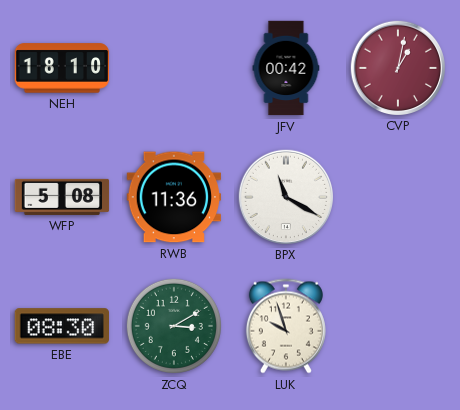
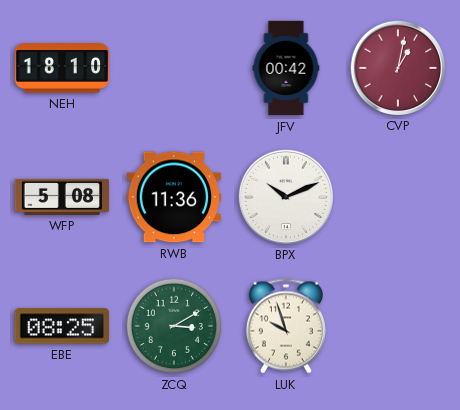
BPX: 11:20 -> 10:11 (285, 196)
EBE: 08:30 -> 08:25 (61, 326)
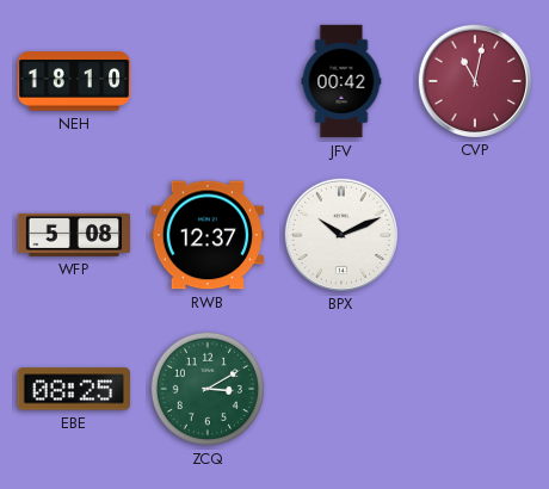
CVP: 1:02 -> 11:02 (474, 80)
RWB: 11:36 -> 12:37 (206, 235)
LUK: 9:57 -> none (286, 326)
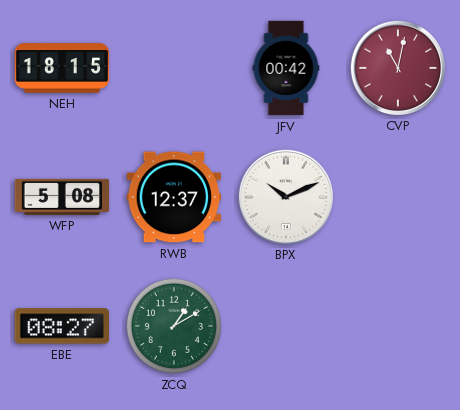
NEH: 18:10 -> 18:15 (62, 68)
EBE: 08:25 -> 08:27 (61, 326)
ZCQ: 3:10 -> 1:10 (174, 326)
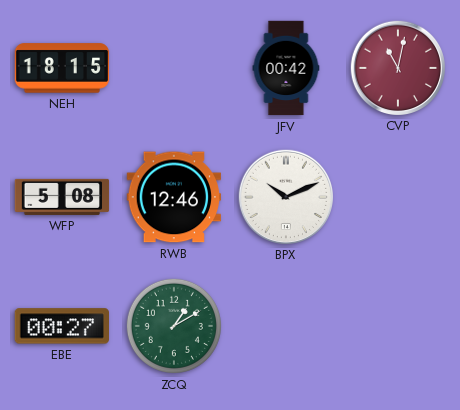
RWB: 12:37 -> 12:46 (173, 197)
EBE: 08:27 -> 00:27 (61, 326)
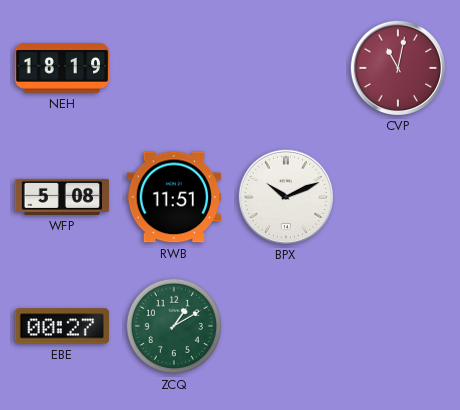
NEH: 18:15 -> 18:19 (62, 68)
JFV: 00:42 -> none (286, 68)
RWB: 12:46 -> 11:51 (173, 197)
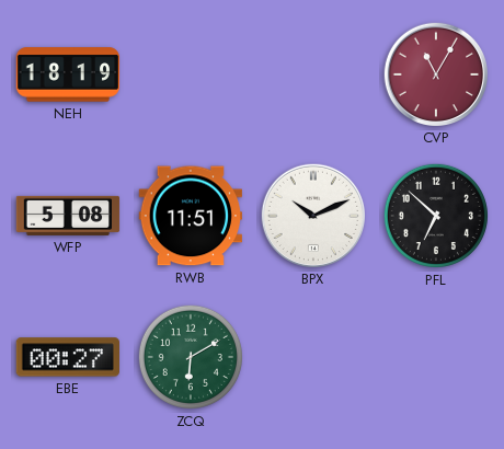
CVP: 11:02 -> 11:05 (435, 73)
PFL: none -> 6:52 (436, 216)
ZCQ: 1:10 -> 6:10 (191, 357)
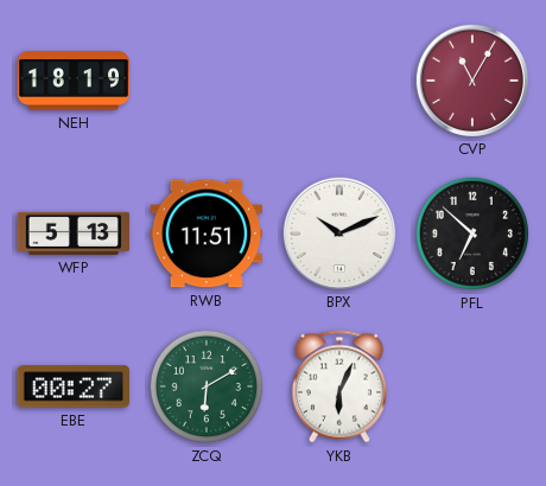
WFP: 5:08 -> 5:13 (74, 234)
YKB: none -> 6:04 (339, 386)
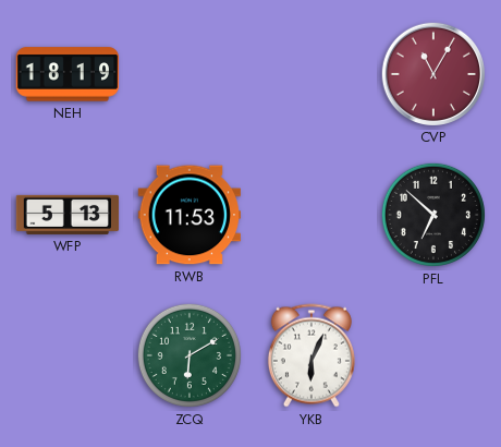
RWB: 11:51 -> 11:53 (188, 215)
BPX: 10:11 -> none (338, 232)
EBE: 00:27 -> none (72, 386)
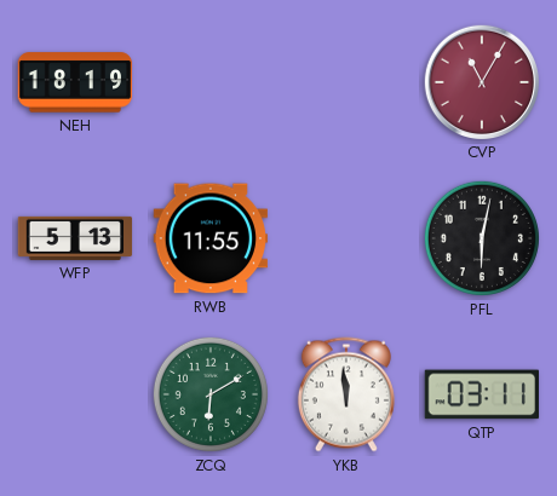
RWB: 11:53 -> 11:55 (209, 238)
PFL: 6:52 -> 6:02 (482, 238)
YKB: 6:04 -> 11:59 (346, 394)
QTP: none -> 03:11 (481, 394)
